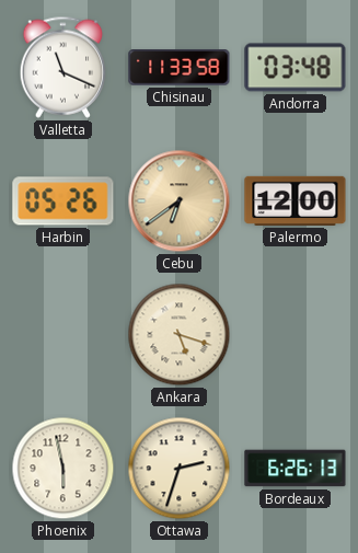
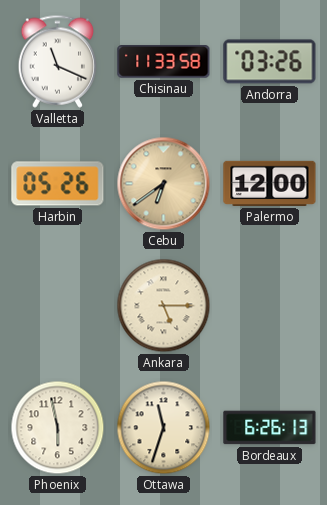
Andorra: 03:48 -> 03:26 (270, 62)
Ankara: 5:18 -> 5:15 (164, 306)
Ottawa: 2:33 -> 11:33 (164, 428)
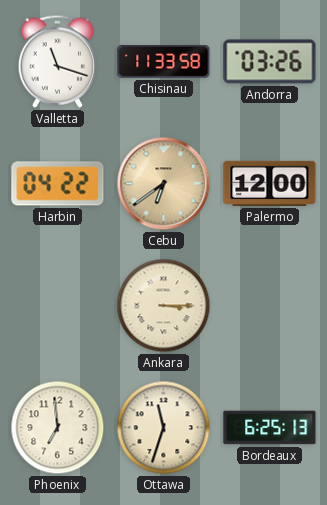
Valletta: 11:19 -> 11:18 (58, 61)
Harbin: 05:26 -> 04:22 (58, 184)
Ankara: 5:15 -> 3:15 (164, 306)
Phoenix: 5:58 -> 6:59 (58, 428)
Bordeaux: 6:26 -> 6:25 (270, 428)
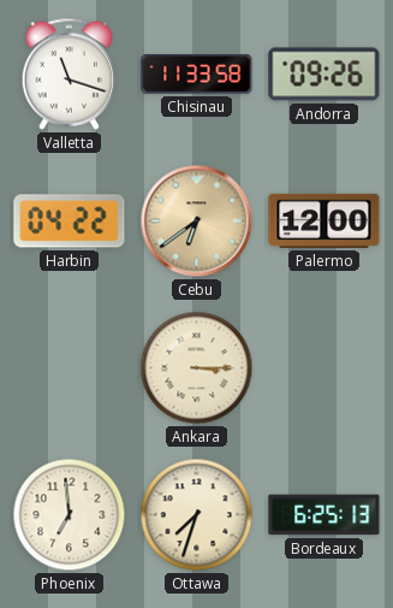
Andorra: 03:26 -> 09:26 (324, 75)
Ottawa: 11:33 -> 7:33 (197, 515)
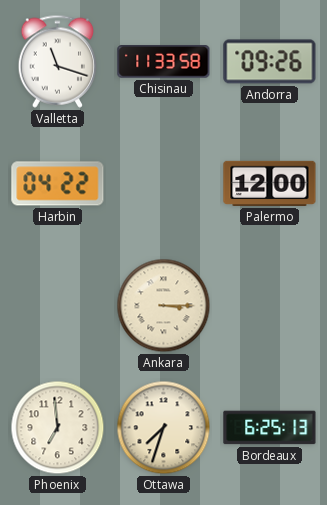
Cebu: 6:39 -> none (197, 222)
